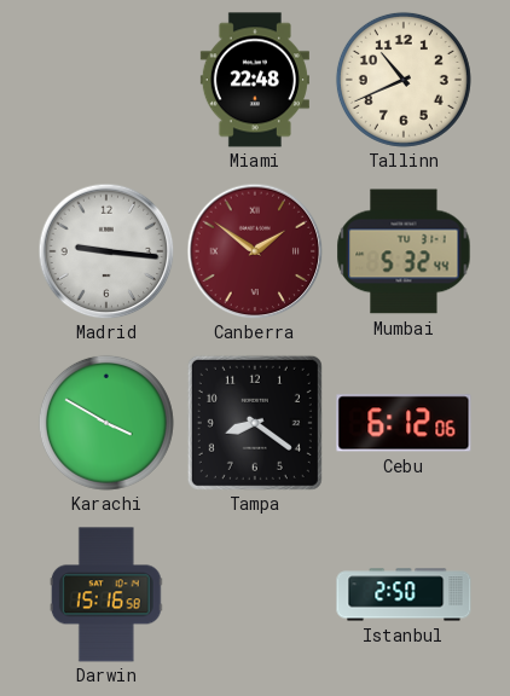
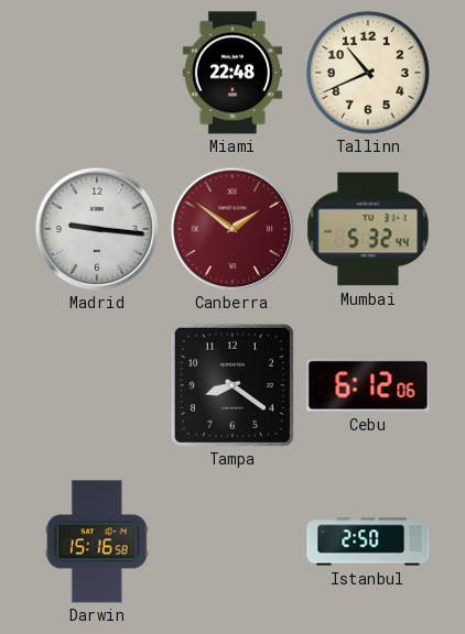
Karachi: 3:50 -> none (106, 423)
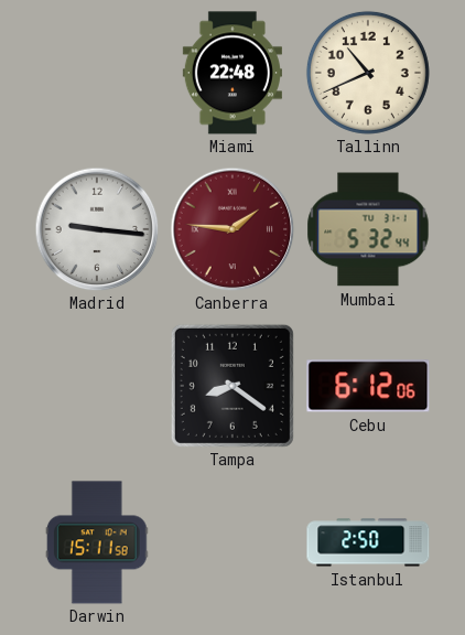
Canberra: 1:51 -> 1:46 (233, 229)
Darwin: 15:16 -> 15:11 (97, 542)
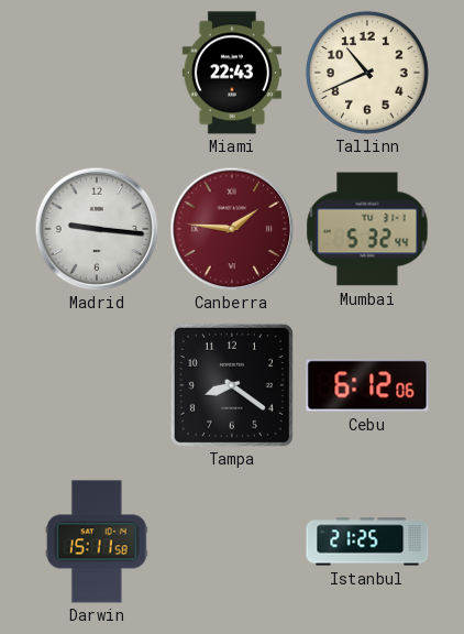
Miami: 22:48 -> 22:43 (232, 73)
Istanbul: 2:50 -> 21:25 (367, 542)
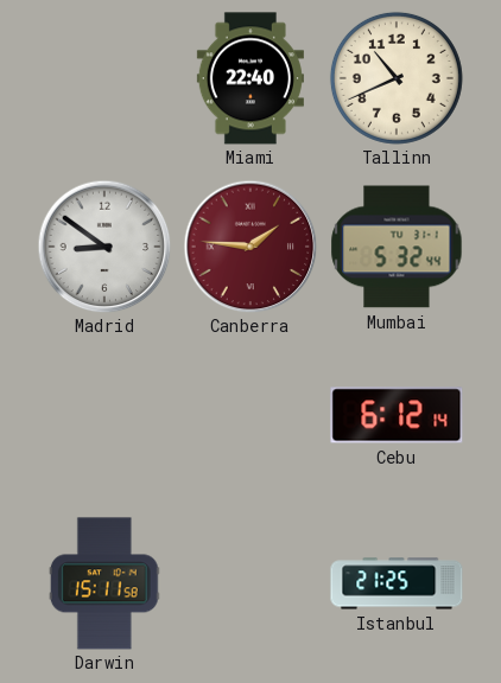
Miami: 22:43 -> 22:40 (251, 78)
Madrid: 9:16 -> 8:51 (104, 247)
Tampa: 8:21 -> none (232, 385)
Cebu: 6:12:06 -> 6:12:14 (397, 415)
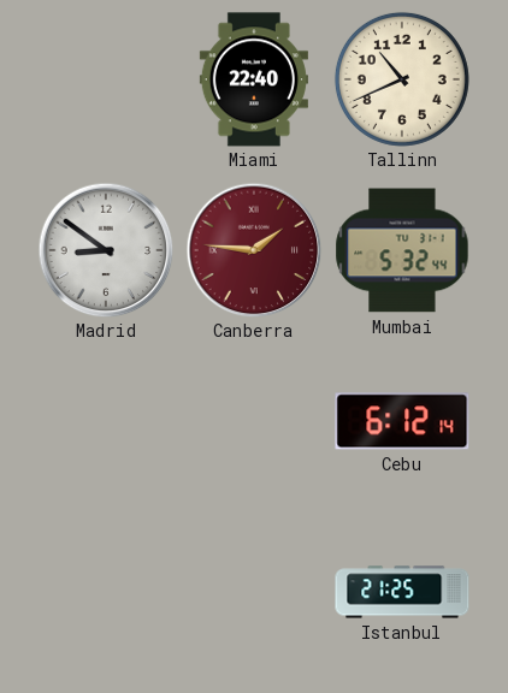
Darwin: 15:11 -> none (104, 583)
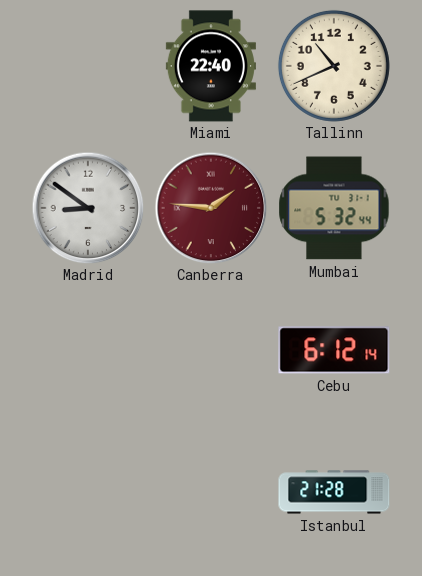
Istanbul: 21:25 -> 21:28 (334, 492)
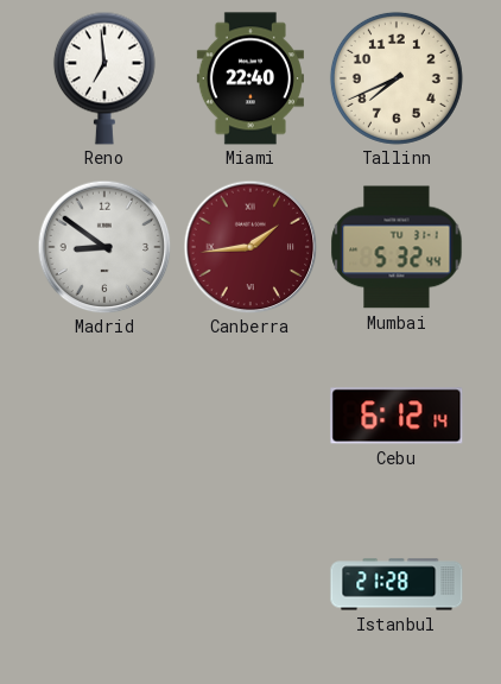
Reno: none -> 6:59 (104, 78)
Tallinn: 10:41 -> 7:41 (397, 78)
Canberra: 1:46 -> 1:44 (251, 247)
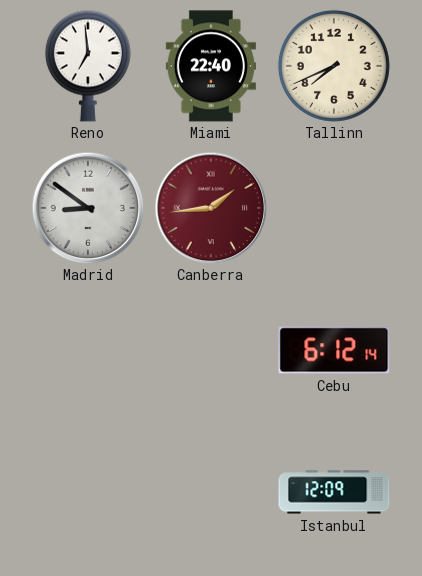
Mumbai: 5:32 -> none (397, 247)
Istanbul: 21:28 -> 12:09 (334, 492)
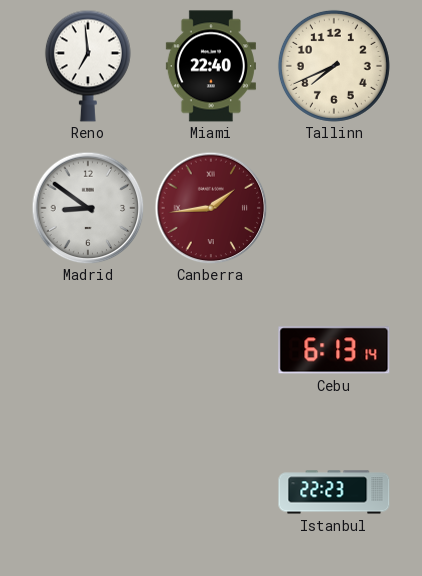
Cebu: 6:12 -> 6:13 (334, 350)
Istanbul: 12:09 -> 22:23 (334, 492)
